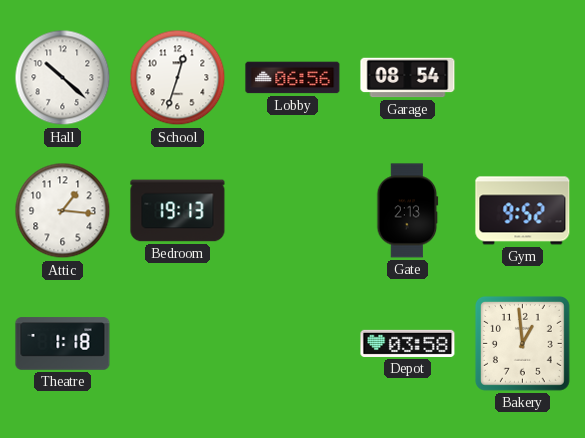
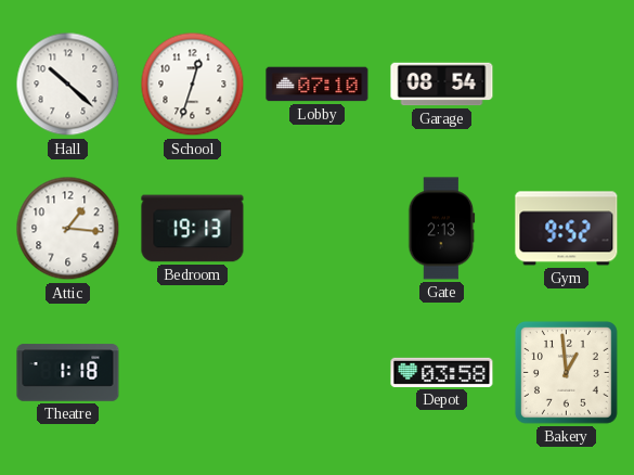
Lobby: 06:56 -> 07:10 (318, 85)
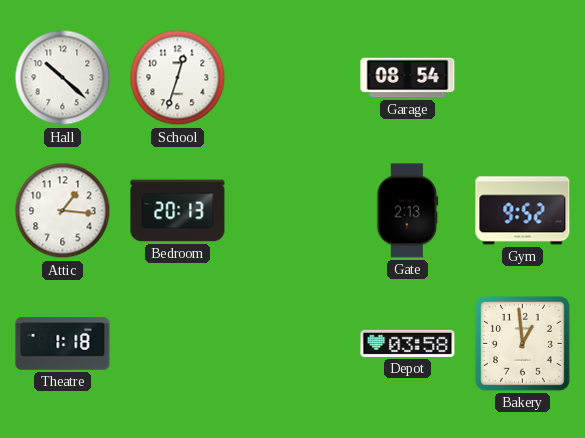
Lobby: 07:10 -> none (318, 85)
Bedroom: 19:13 -> 20:13 (178, 211)
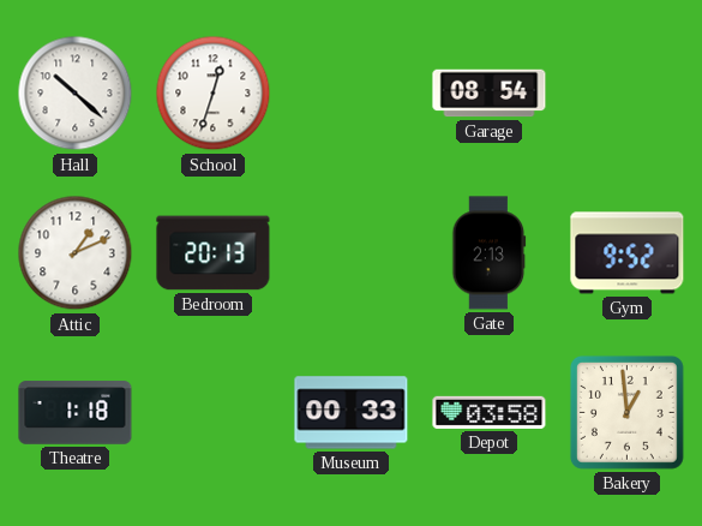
Attic: 1:16 -> 1:11 (76, 253)
Museum: none -> 00:33 (352, 413)
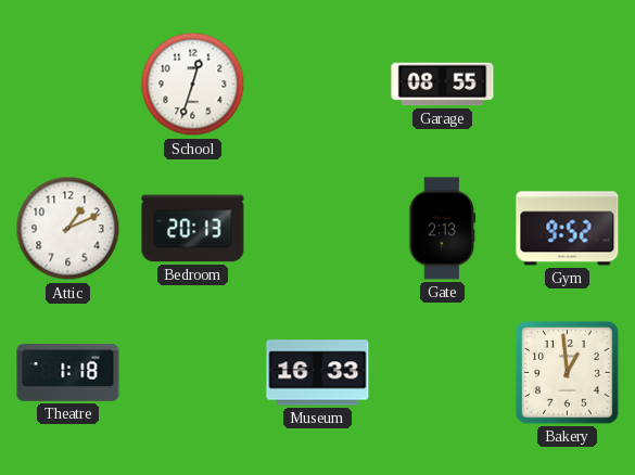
Hall: 10:22 -> none (76, 94)
Garage: 08:54 -> 08:55 (443, 85)
Museum: 00:33 -> 16:33 (318, 373)
Depot: 03:58 -> none (490, 412)
